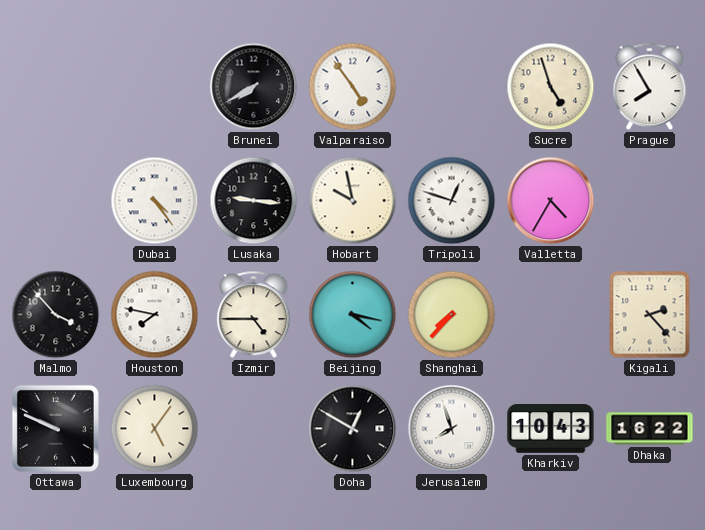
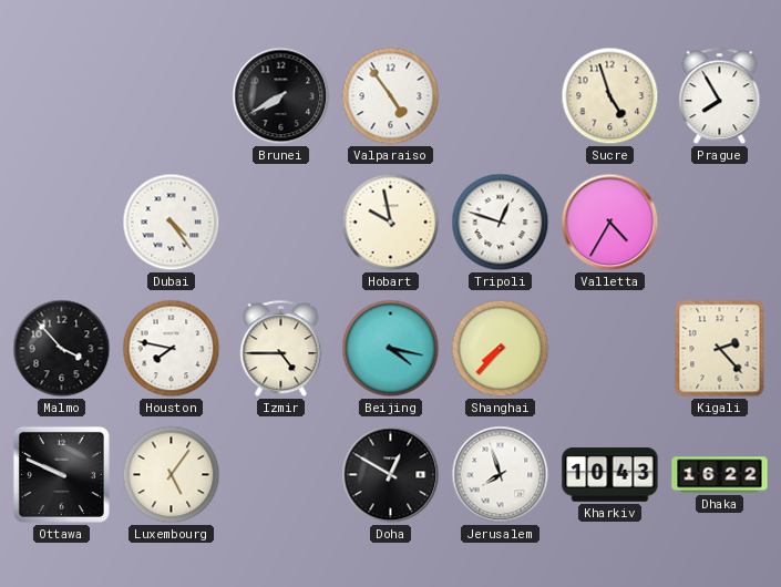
Lusaka: 9:16 -> none (254, 201)
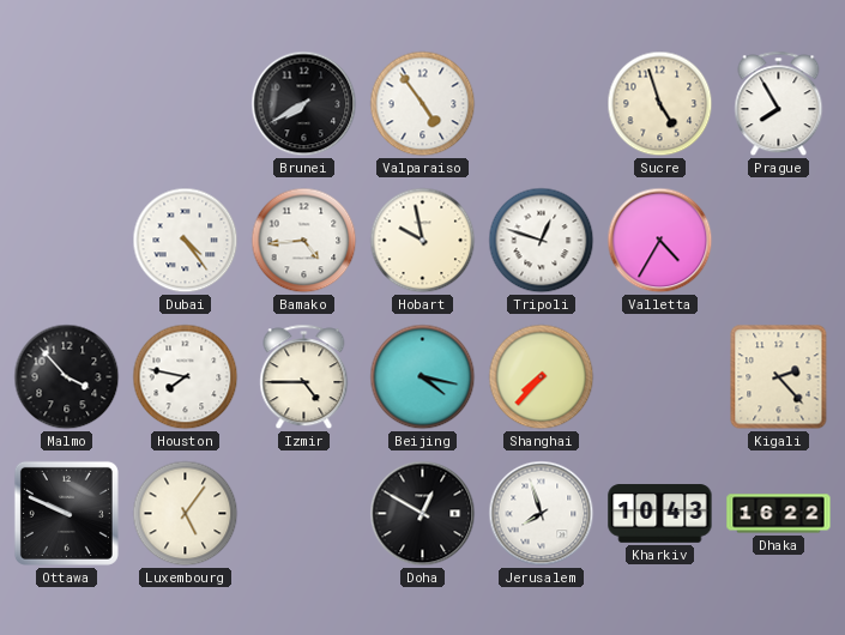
Bamako: none -> 4:44 (304, 241)
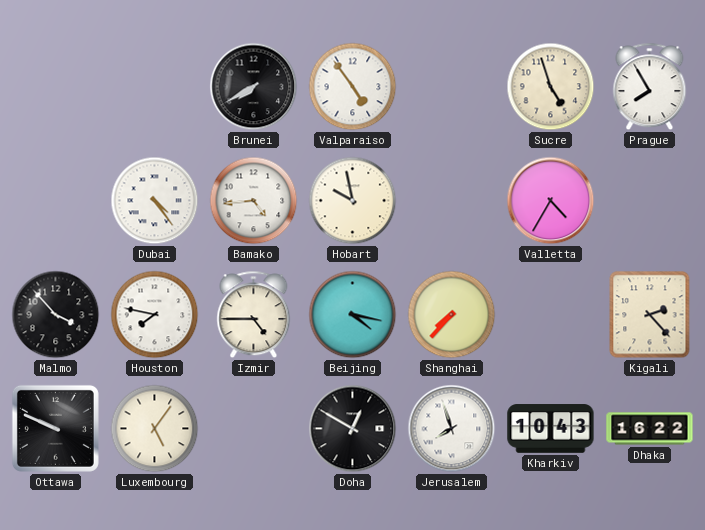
Tripoli: 12:48 -> none (542, 241)
